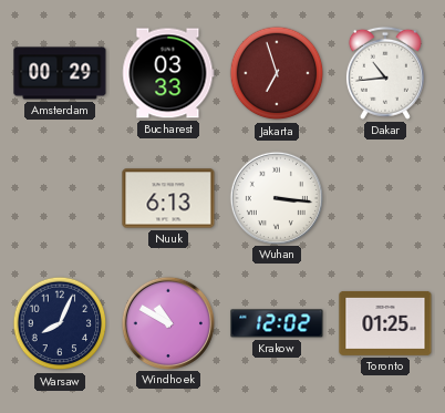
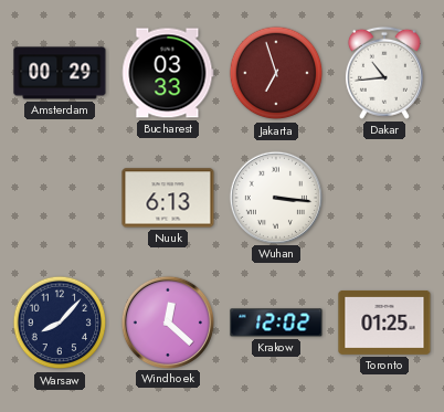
Warsaw: 8:04 -> 8:07 (60, 323)
Windhoek: 10:50 -> 12:22 (167, 321)
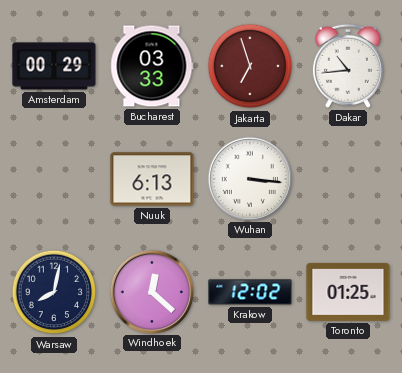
Warsaw: 8:07 -> 8:02 (54, 292)
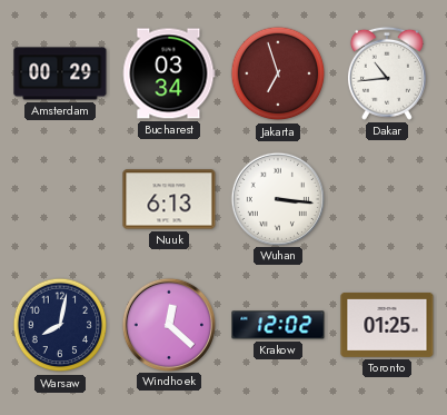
Bucharest: 03:33 -> 03:34 (169, 73)
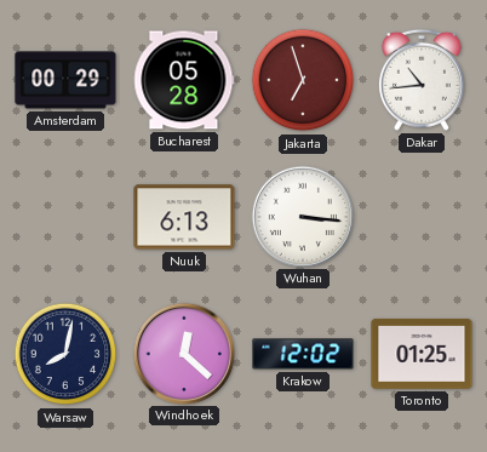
Bucharest: 03:34 -> 05:28 (184, 80)
